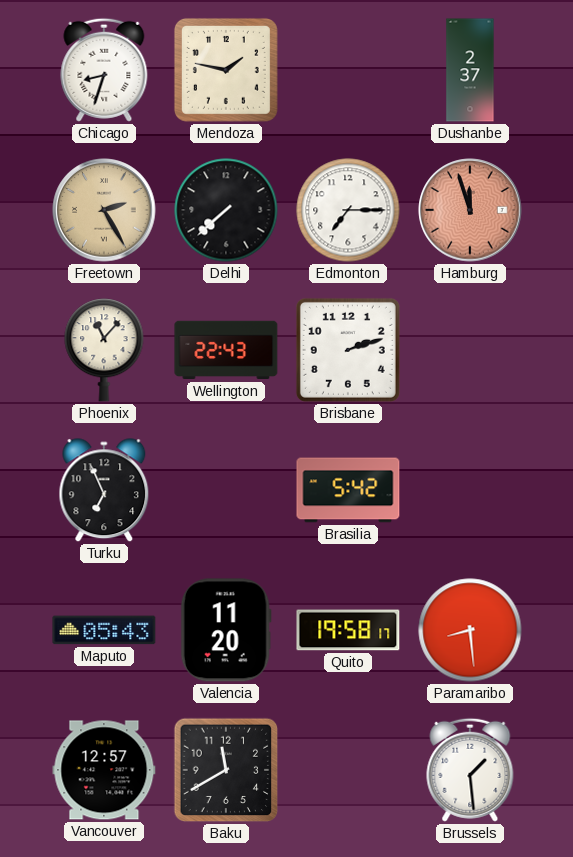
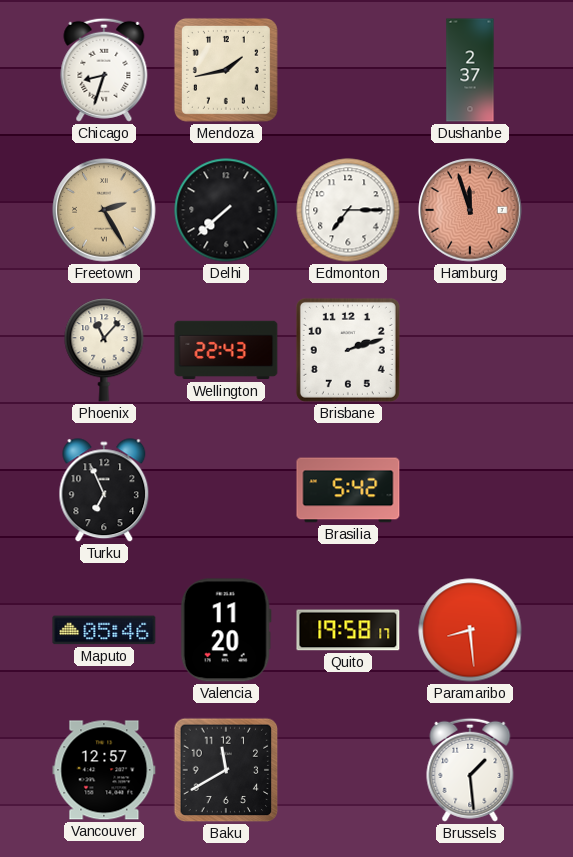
Mendoza: 1:47 -> 1:43 (226, 70)
Maputo: 05:43 -> 05:46 (104, 630)
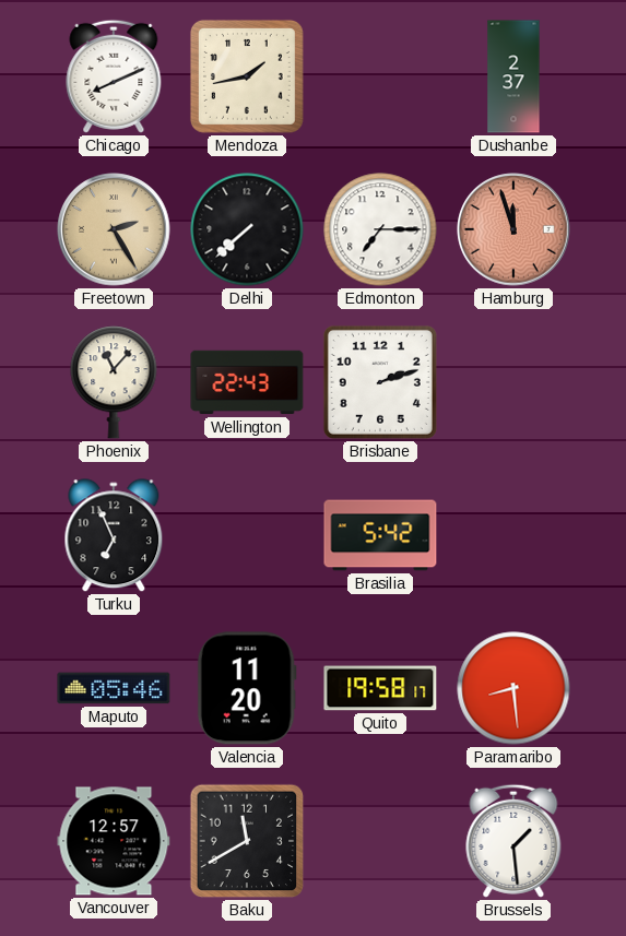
Chicago: 8:33 -> 8:11 (114, 76)
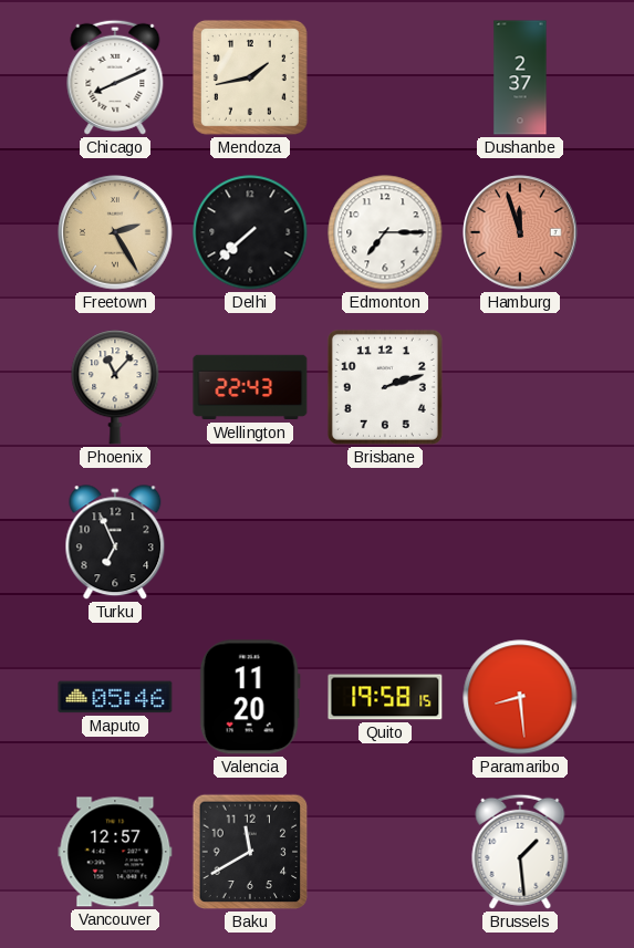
Brasilia: 5:42 -> none (380, 535)
Quito: 19:58:17 -> 19:58:15 (385, 697)
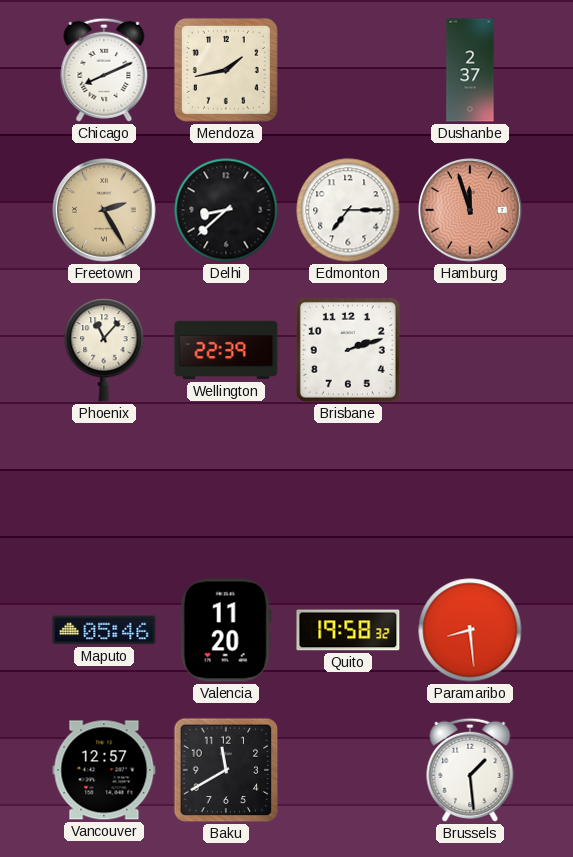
Delhi: 7:38 -> 8:38 (226, 210)
Wellington: 22:43 -> 22:39 (226, 350)
Turku: 6:56 -> none (115, 543)
Quito: 19:58:15 -> 19:58:32 (348, 630)
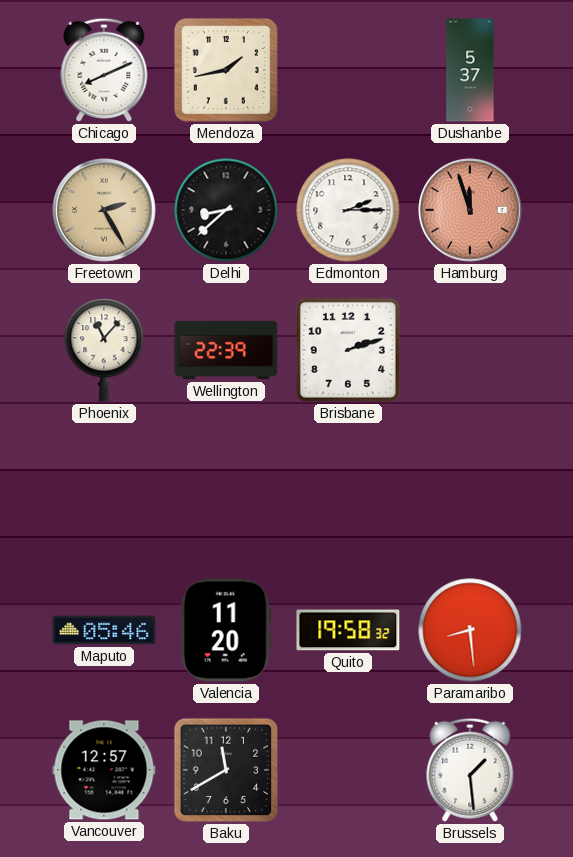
Dushanbe: 2:37 -> 5:37 (470, 70)
Edmonton: 7:15 -> 2:15 (348, 210)
